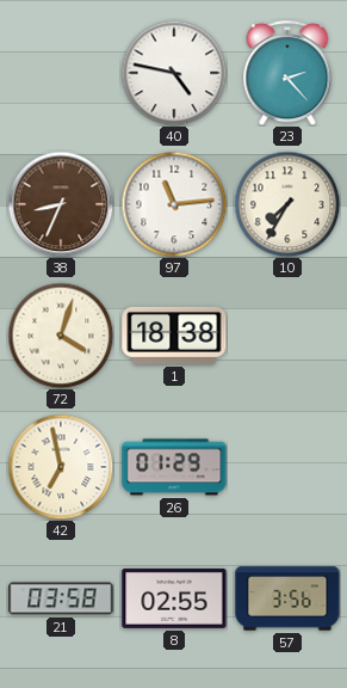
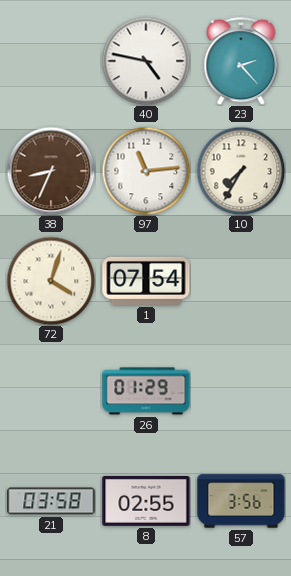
1: 18:38 -> 07:54 (146, 281)
42: 6:58 -> none (61, 467)
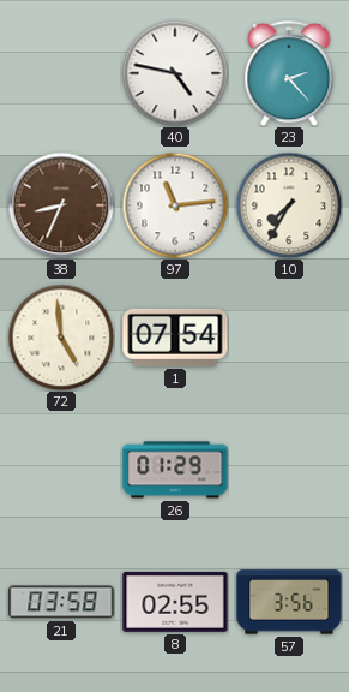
72: 4:03 -> 4:59 (61, 338)
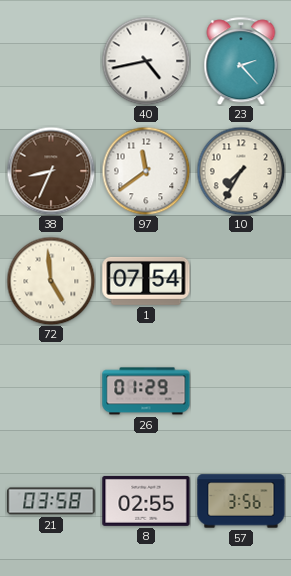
40: 4:47 -> 4:43 (146, 61)
97: 11:14 -> 11:39 (146, 171)
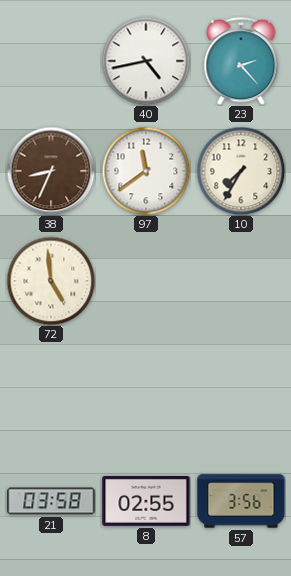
1: 07:54 -> none (146, 281)
26: 01:29 -> none (146, 391)
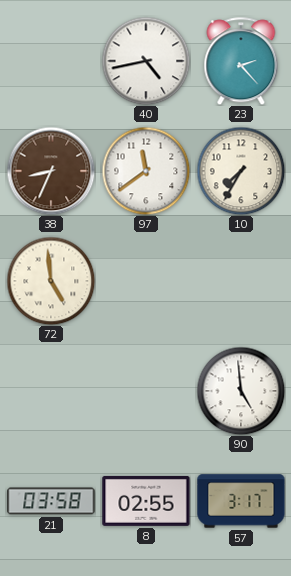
90: none -> 4:59 (241, 391)
57: 3:56 -> 3:17 (241, 501)
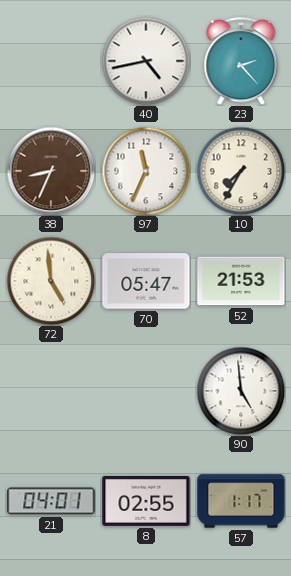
97: 11:39 -> 11:34 (146, 171)
70: none -> 05:47 (146, 281)
52: none -> 21:53 (241, 281)
21: 03:58 -> 04:01 (51, 501)
57: 3:17 -> 1:17 (241, 501)
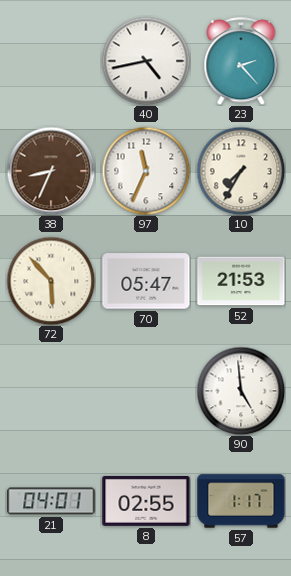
72: 4:59 -> 5:53 (51, 281)
